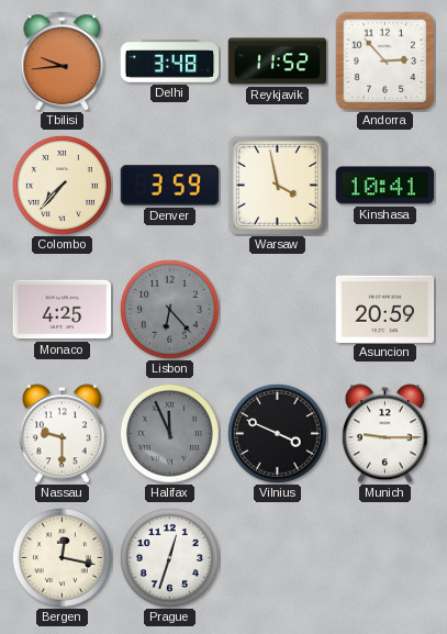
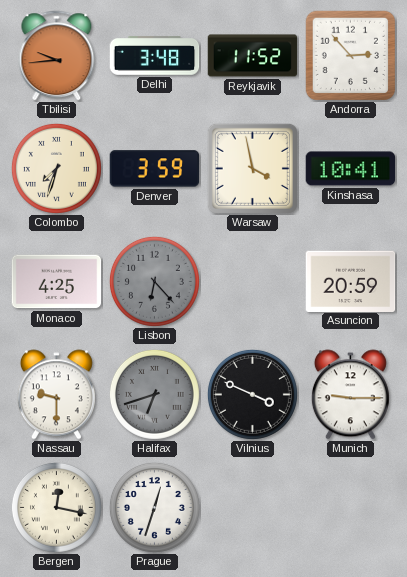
Colombo: 7:37 -> 7:33 (56, 168)
Halifax: 11:56 -> 6:42 (154, 394)
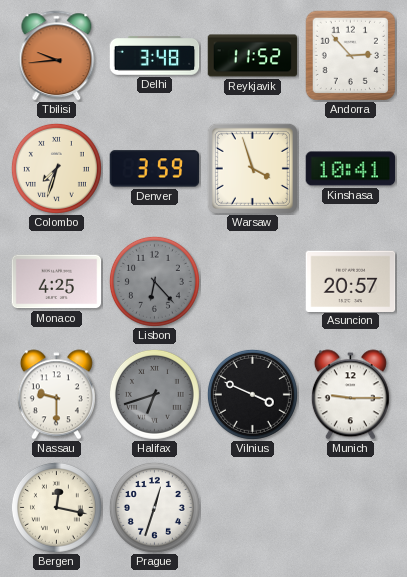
Warsaw: 3:58 -> 3:57 (252, 168)
Asuncion: 20:59 -> 20:57 (351, 281)
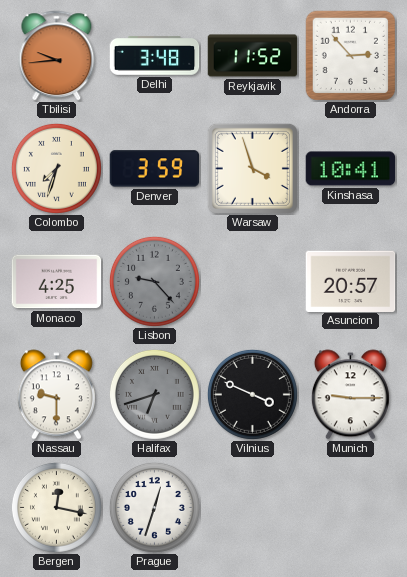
Lisbon: 6:23 -> 9:23 (154, 281)
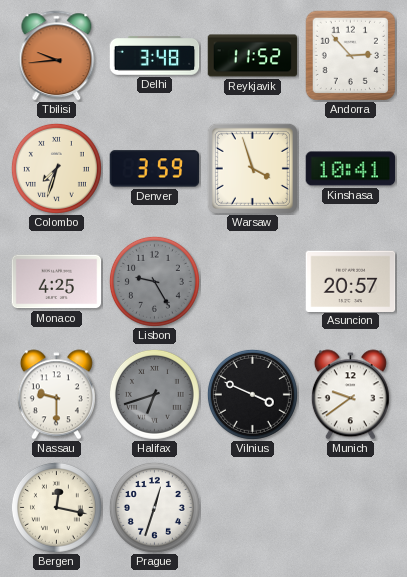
Lisbon: 9:23 -> 9:25 (154, 281)
Munich: 9:15 -> 9:39 (350, 395)
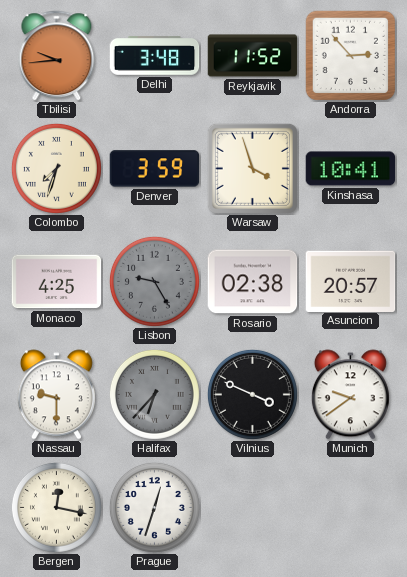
Rosario: none -> 02:38 (253, 282)
Halifax: 6:42 -> 6:37 (154, 394)
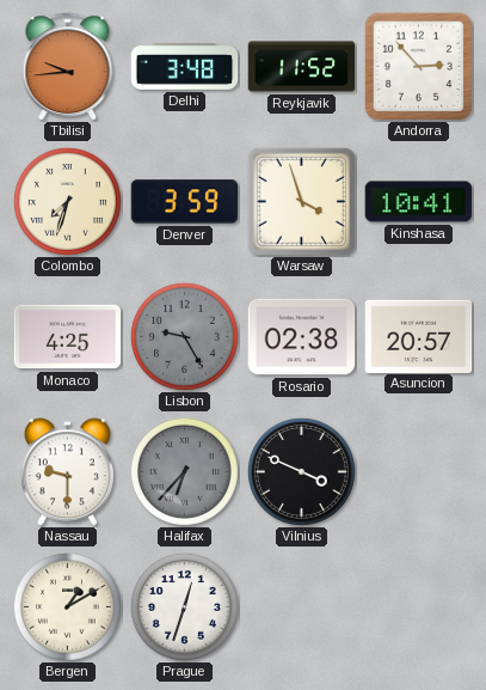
Munich: 9:39 -> none (350, 395)
Bergen: 12:17 -> 1:10 (67, 606)
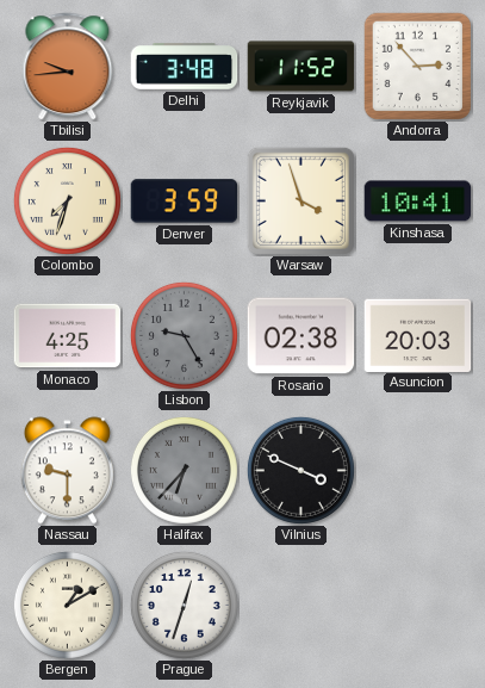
Asuncion: 20:57 -> 20:03 (418, 335)
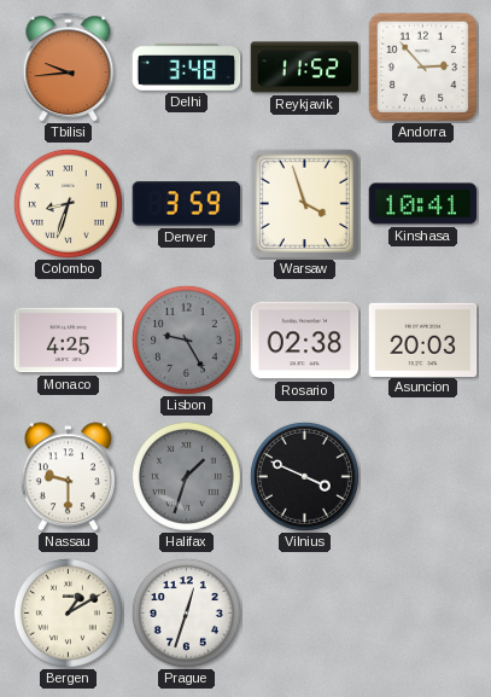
Colombo: 7:33 -> 8:33 (68, 203)
Halifax: 6:37 -> 1:33 (186, 476)
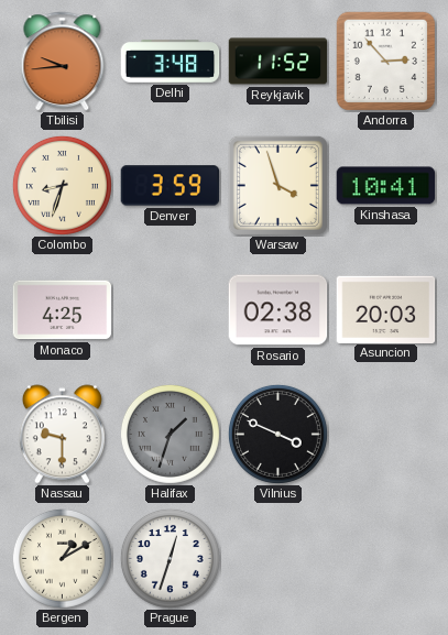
Lisbon: 9:25 -> none (186, 339)
